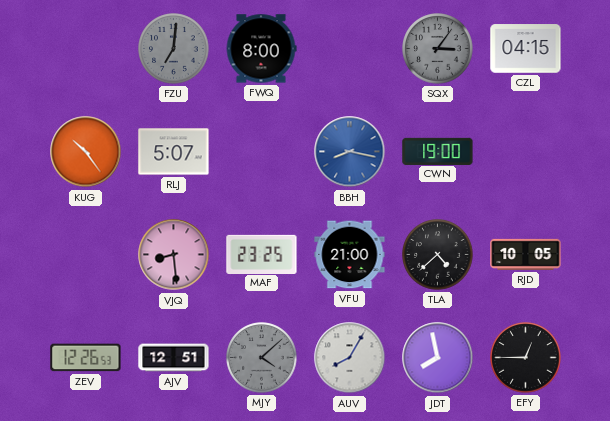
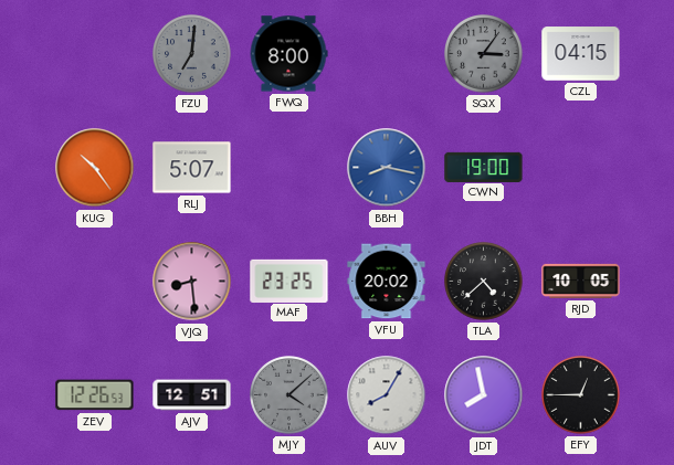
VFU: 21:00 -> 20:02 (387, 282)
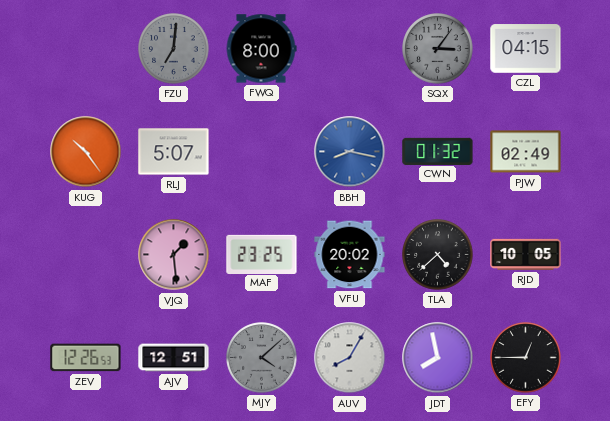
CWN: 19:00 -> 01:32 (438, 151)
PJW: none -> 02:49 (526, 152)
VJQ: 8:29 -> 1:29 (174, 255)
